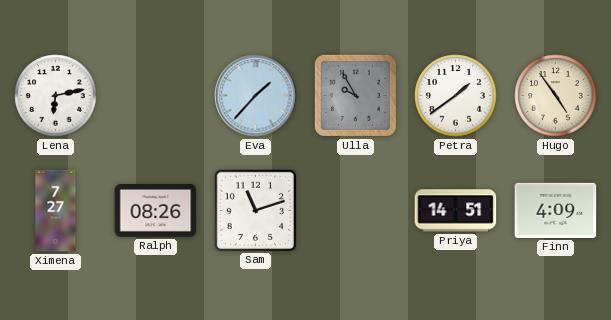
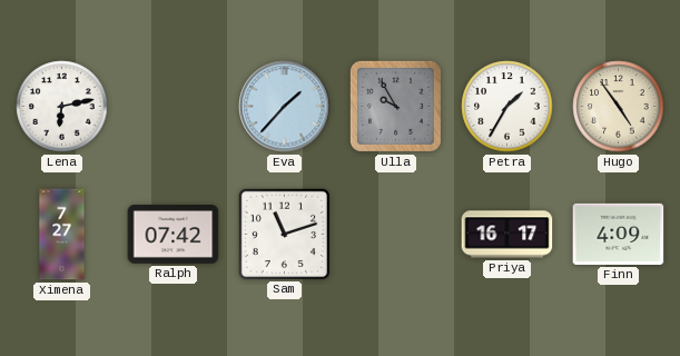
Petra: 1:39 -> 1:35 (507, 107)
Ralph: 08:26 -> 07:42 (174, 235)
Priya: 14:51 -> 16:17 (507, 235)
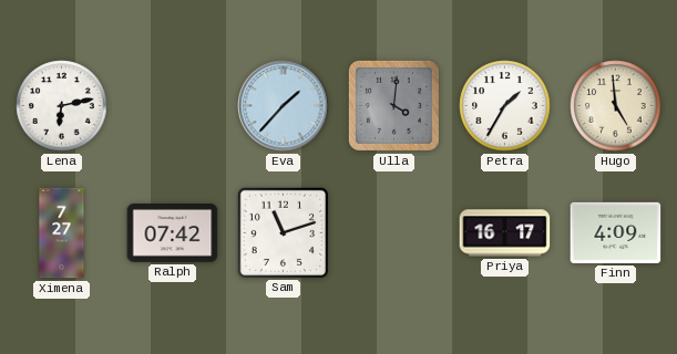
Ulla: 9:55 -> 4:01 (393, 105)
Hugo: 4:54 -> 4:59 (616, 106)
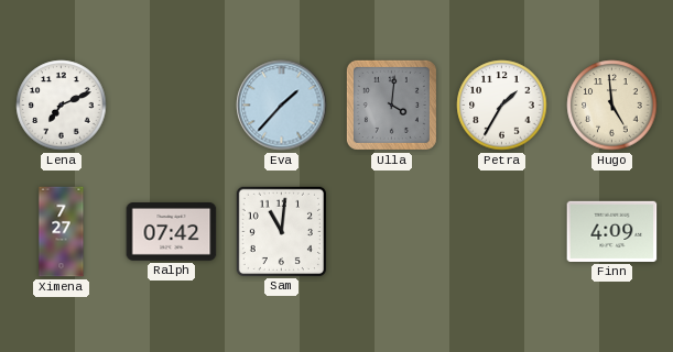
Lena: 6:13 -> 7:11 (62, 106)
Sam: 11:12 -> 11:01 (281, 231)
Priya: 16:17 -> none (505, 233)
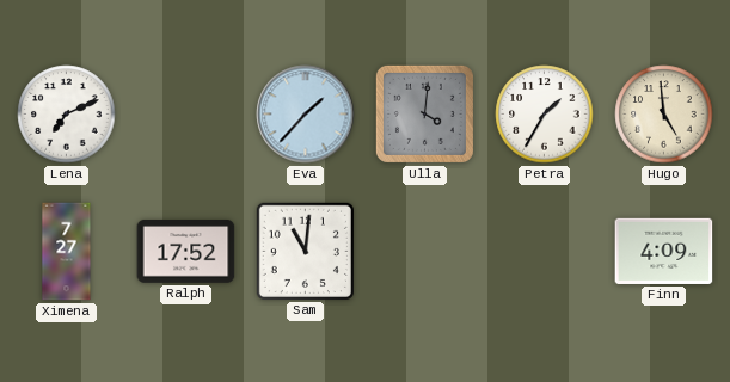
Ralph: 07:42 -> 17:52 (186, 252)
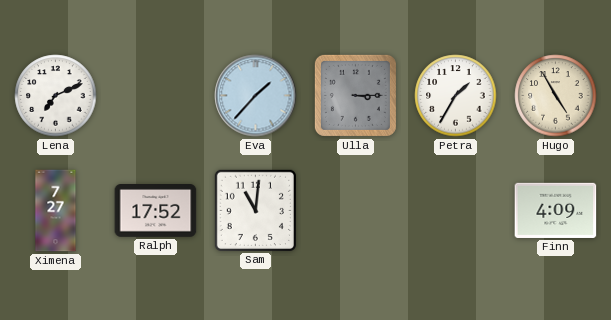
Ulla: 4:01 -> 3:15 (355, 95)
Hugo: 4:59 -> 4:55 (556, 96)
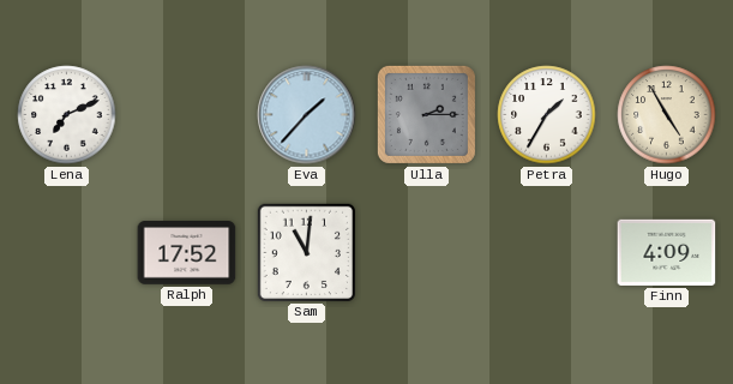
Ulla: 3:15 -> 2:15 (426, 114)
Ximena: 7:27 -> none (56, 211)
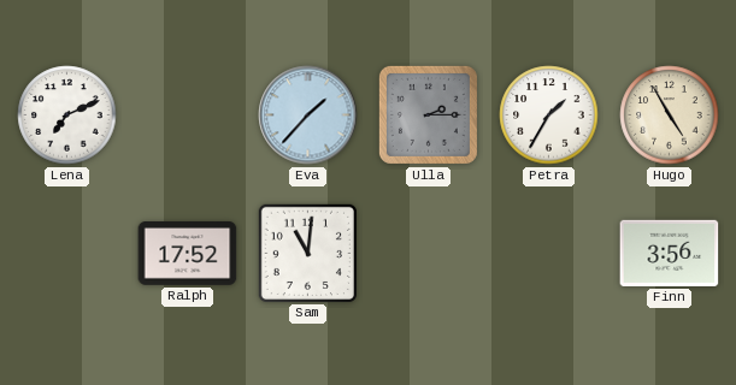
Finn: 4:09 -> 3:56 (670, 253)
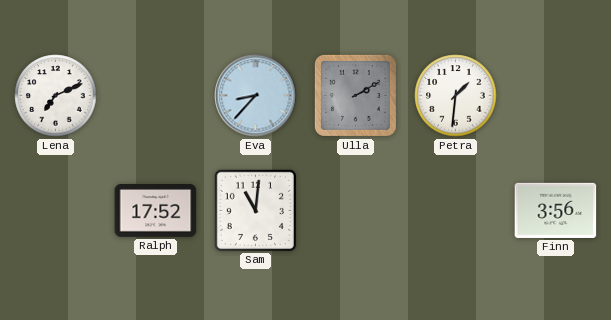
Eva: 1:37 -> 8:37 (256, 96)
Ulla: 2:15 -> 2:10 (355, 95)
Petra: 1:35 -> 1:31 (456, 96)
Hugo: 4:55 -> none (670, 115)
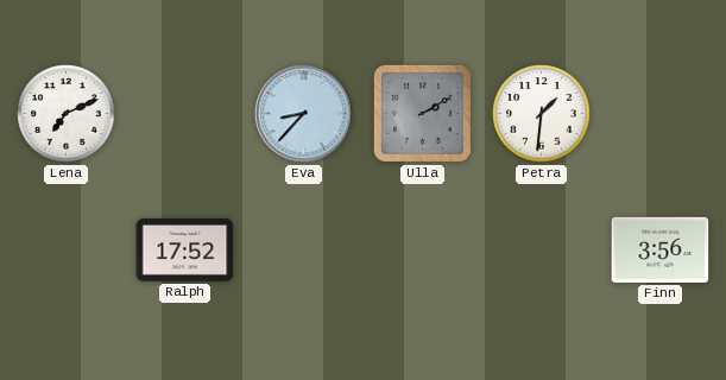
Sam: 11:01 -> none (255, 210)
